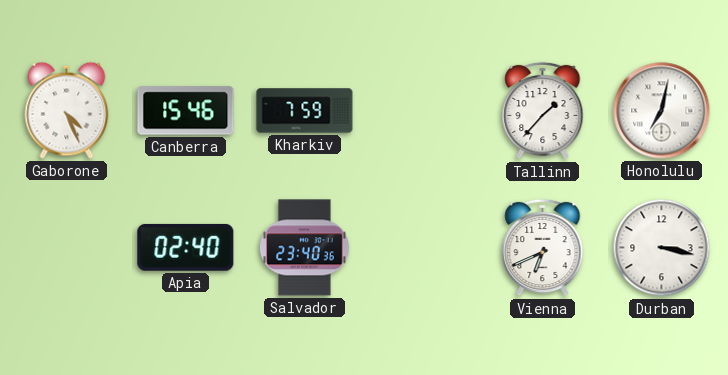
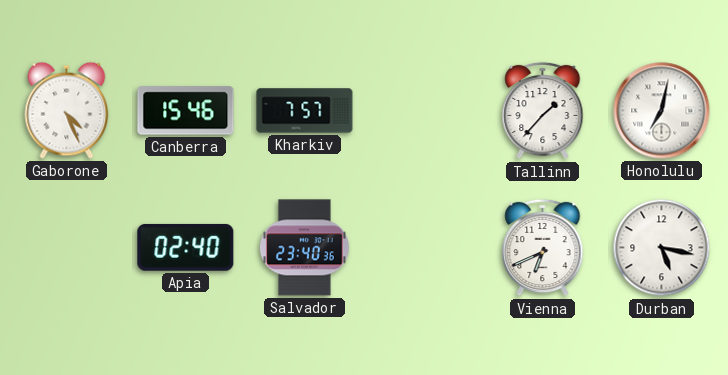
Kharkiv: 7:59 -> 7:57 (305, 111)
Durban: 3:17 -> 5:17 (662, 248)
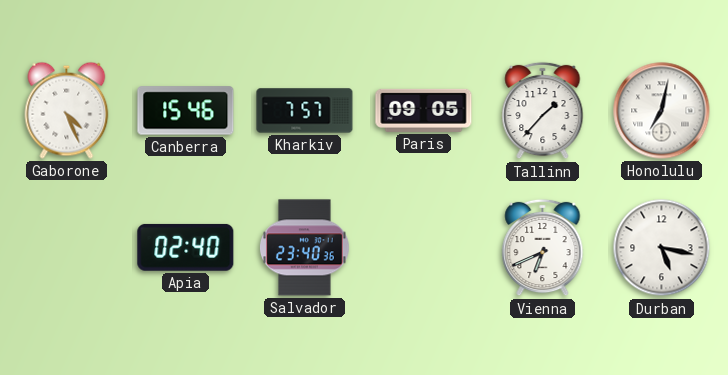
Paris: none -> 09:05 (424, 110)
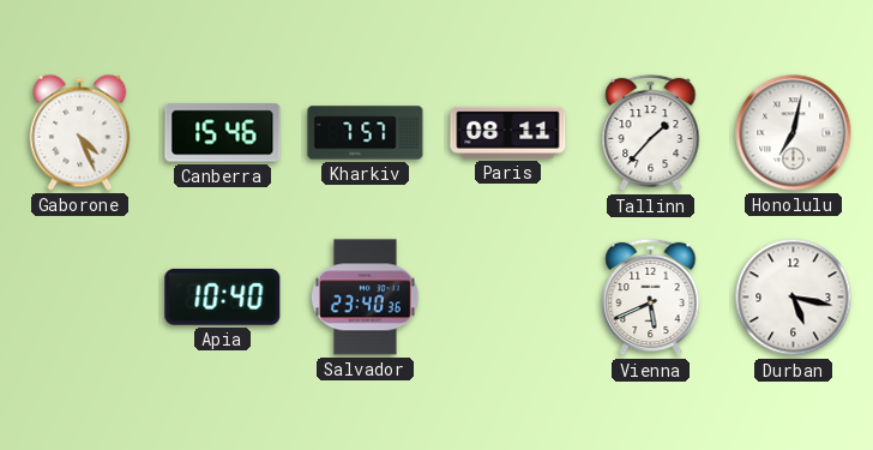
Paris: 09:05 -> 08:11 (508, 132)
Apia: 02:40 -> 10:40 (223, 296)
Vienna: 6:41 -> 5:41 (651, 298)
